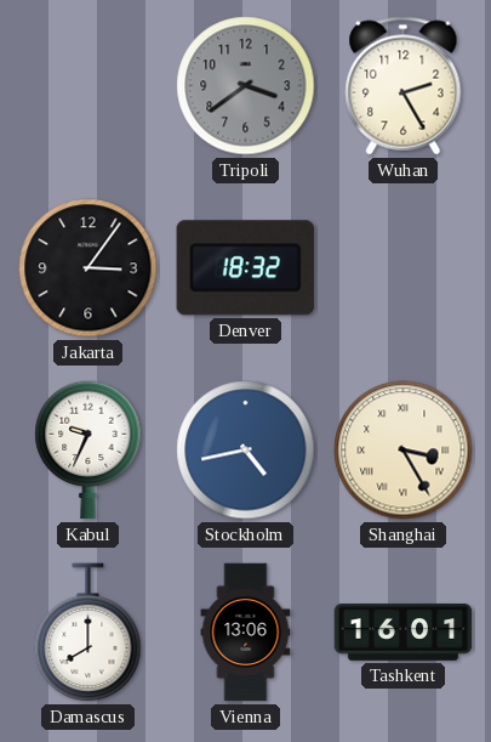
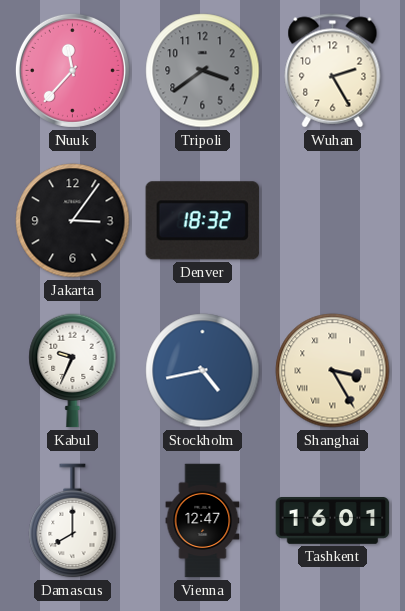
Nuuk: none -> 11:37 (72, 70)
Vienna: 13:06 -> 12:47 (203, 521)
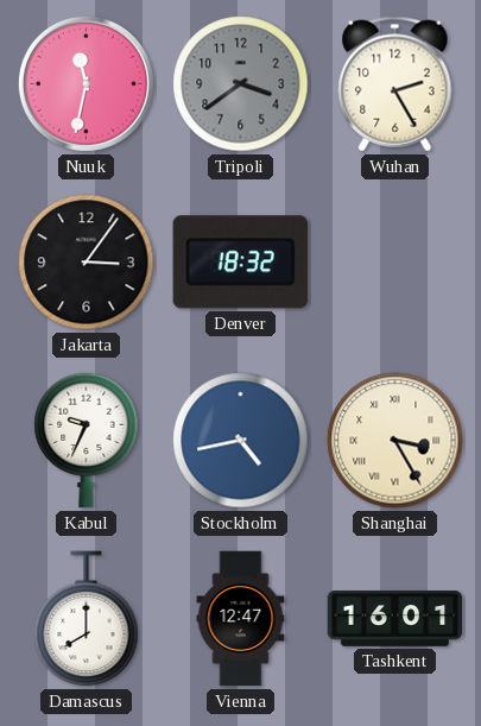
Nuuk: 11:37 -> 11:32 (86, 83)
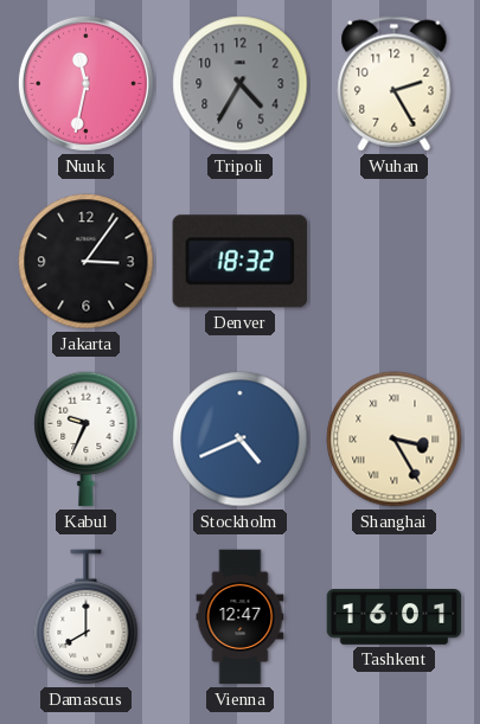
Tripoli: 3:39 -> 4:35 (241, 84)
Stockholm: 4:43 -> 4:41 (241, 440)
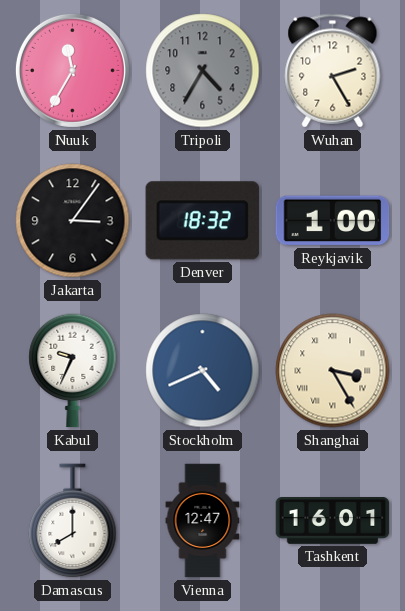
Nuuk: 11:32 -> 11:35 (72, 70)
Reykjavik: none -> 1:00 (333, 221)
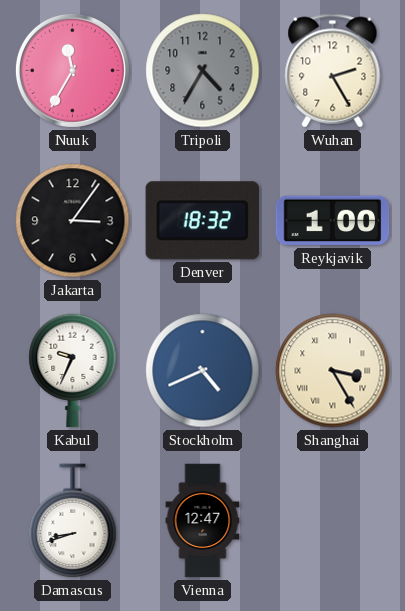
Damascus: 8:00 -> 8:42 (73, 521)
Tashkent: 16:01 -> none (333, 521)
